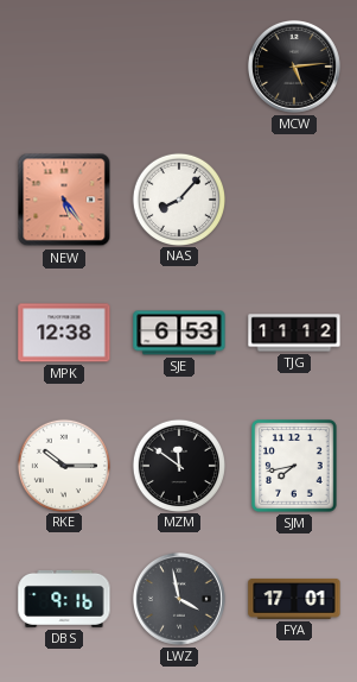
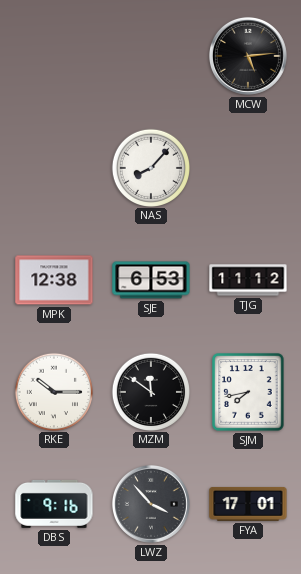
NEW: 5:24 -> none (64, 200)
LWZ: 3:58 -> 3:53 (151, 504)
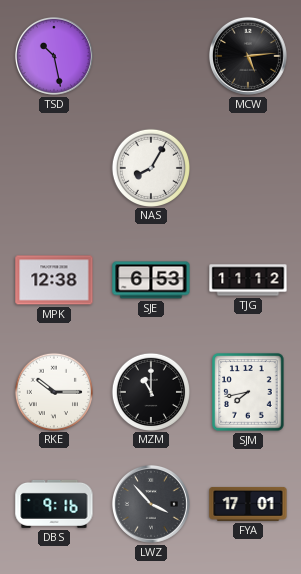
TSD: none -> 10:28 (54, 56)
NAS: 8:07 -> 8:05 (150, 167)
MZM: 11:51 -> 11:00 (150, 391)
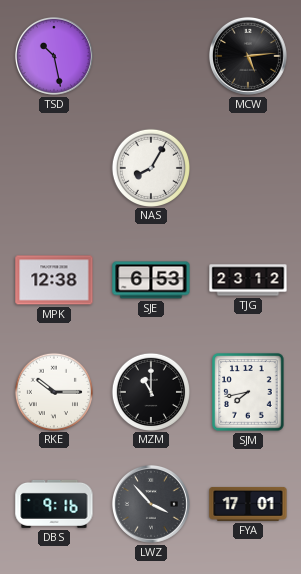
TJG: 11:12 -> 23:12 (248, 280)
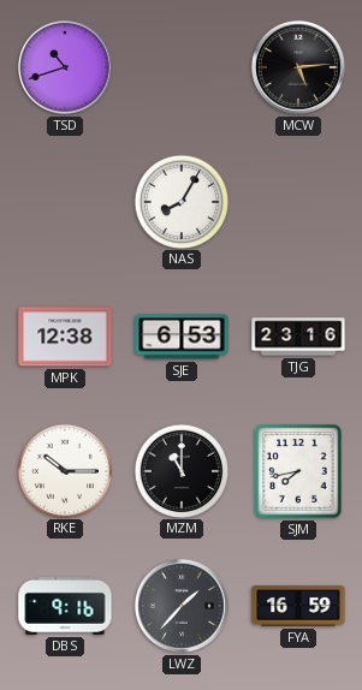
TSD: 10:28 -> 10:42 (65, 67)
TJG: 23:12 -> 23:16 (298, 337)
LWZ: 3:53 -> 1:37 (182, 606)
FYA: 17:01 -> 16:59 (298, 606)
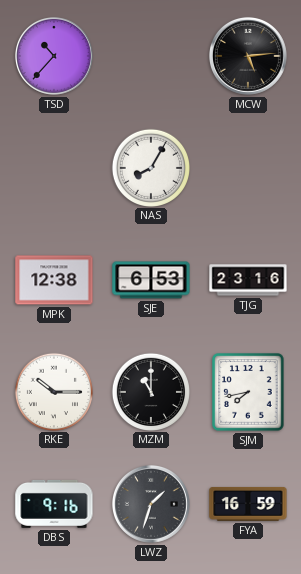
TSD: 10:42 -> 10:37 (54, 56)
LWZ: 1:37 -> 1:33 (151, 504)
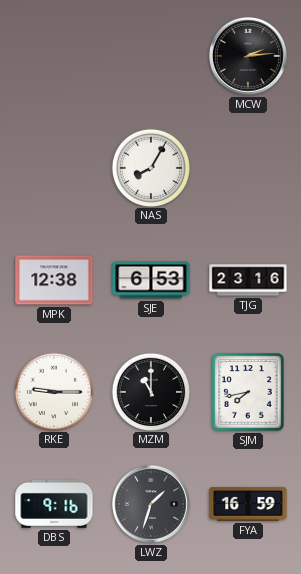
TSD: 10:37 -> none (54, 56)
MCW: 5:14 -> 2:14 (248, 56)
RKE: 10:15 -> 9:15 (53, 391)
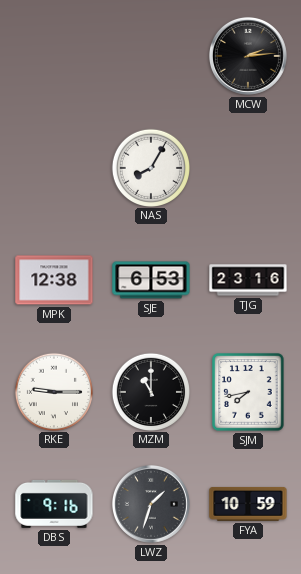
FYA: 16:59 -> 10:59 (248, 504)
